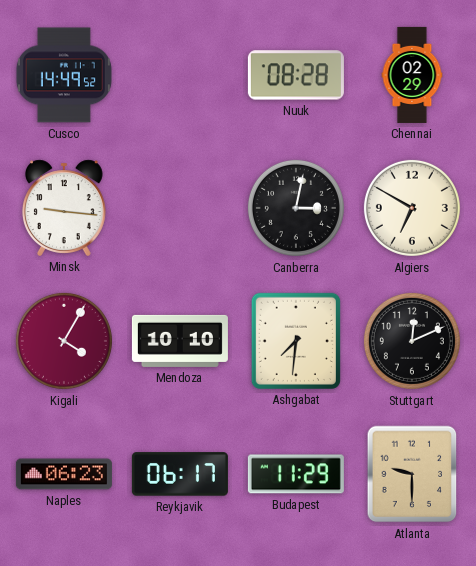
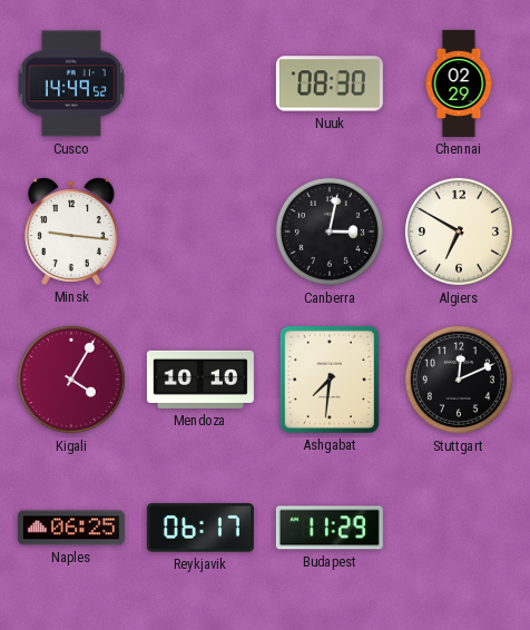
Nuuk: 08:28 -> 08:30 (330, 83)
Naples: 06:23 -> 06:25 (71, 528)
Atlanta: 9:30 -> none (412, 474)
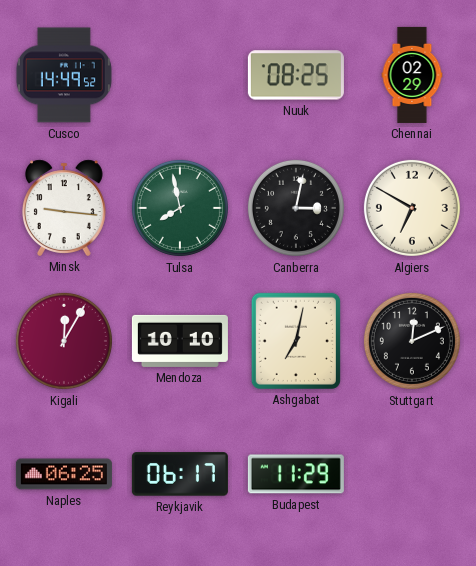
Nuuk: 08:30 -> 08:25 (296, 75)
Tulsa: none -> 7:58 (180, 208)
Kigali: 4:05 -> 12:05 (64, 341)
Ashgabat: 7:31 -> 7:02 (296, 341)
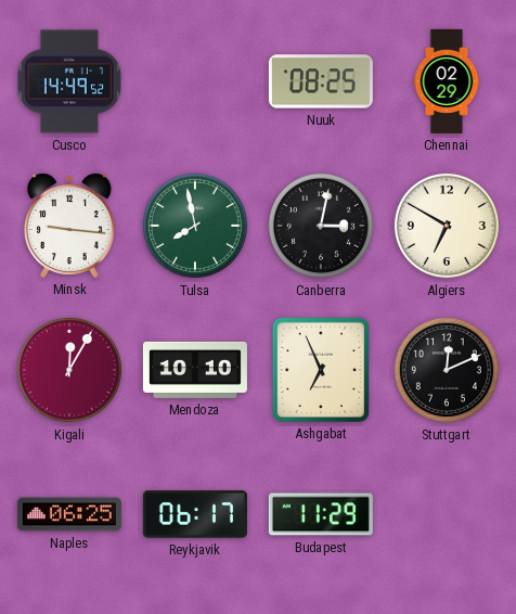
Ashgabat: 7:02 -> 6:56 (321, 370)
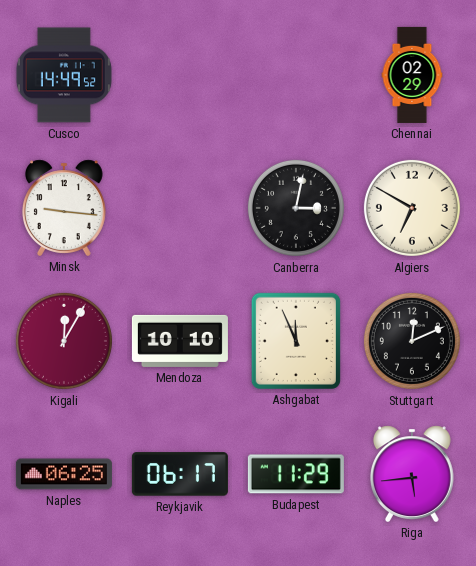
Nuuk: 08:25 -> none (321, 81)
Tulsa: 7:58 -> none (195, 226)
Ashgabat: 6:56 -> 11:56 (296, 341)
Riga: none -> 5:44 (412, 474)
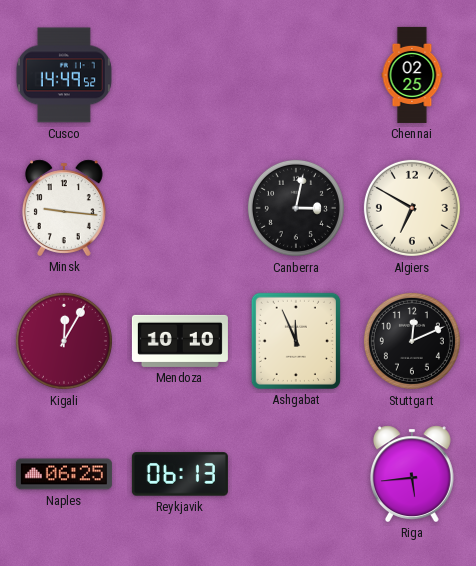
Chennai: 02:29 -> 02:25 (412, 75)
Reykjavik: 06:17 -> 06:13 (180, 474)
Budapest: 11:29 -> none (296, 474)
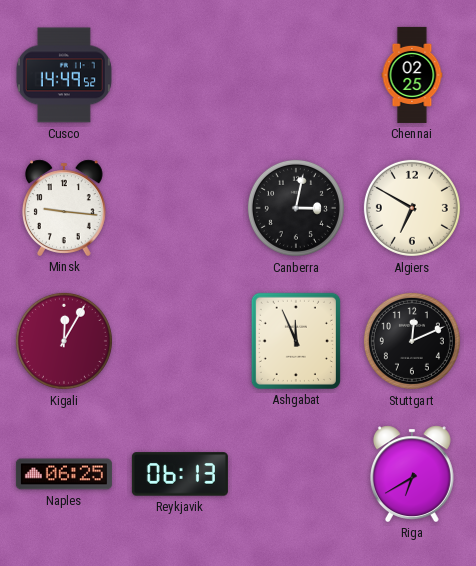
Mendoza: 10:10 -> none (180, 341)
Riga: 5:44 -> 6:40 (412, 474)
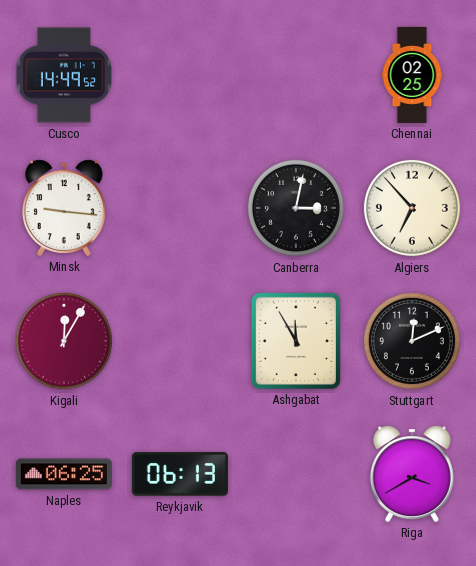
Algiers: 6:50 -> 6:53 (412, 208)
Ashgabat: 11:56 -> 11:55 (296, 341)
Riga: 6:40 -> 3:40 (412, 474)
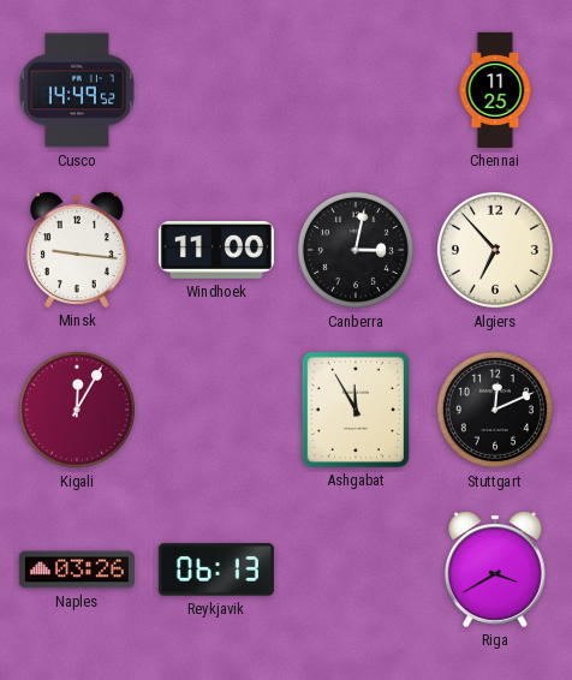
Chennai: 02:25 -> 11:25 (495, 90)
Windhoek: none -> 11:00 (216, 251)
Naples: 06:25 -> 03:26 (77, 569)
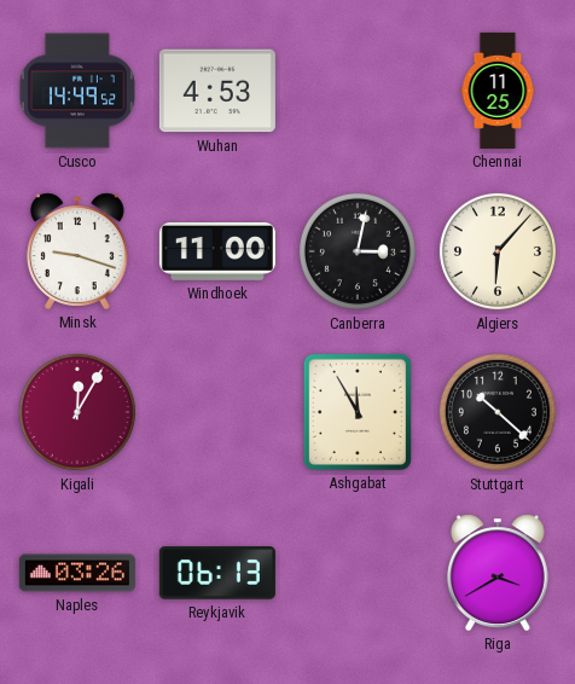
Wuhan: none -> 4:53 (217, 91)
Minsk: 9:16 -> 9:18 (77, 251)
Algiers: 6:53 -> 6:07 (498, 251)
Stuttgart: 12:11 -> 10:22 (498, 412)
